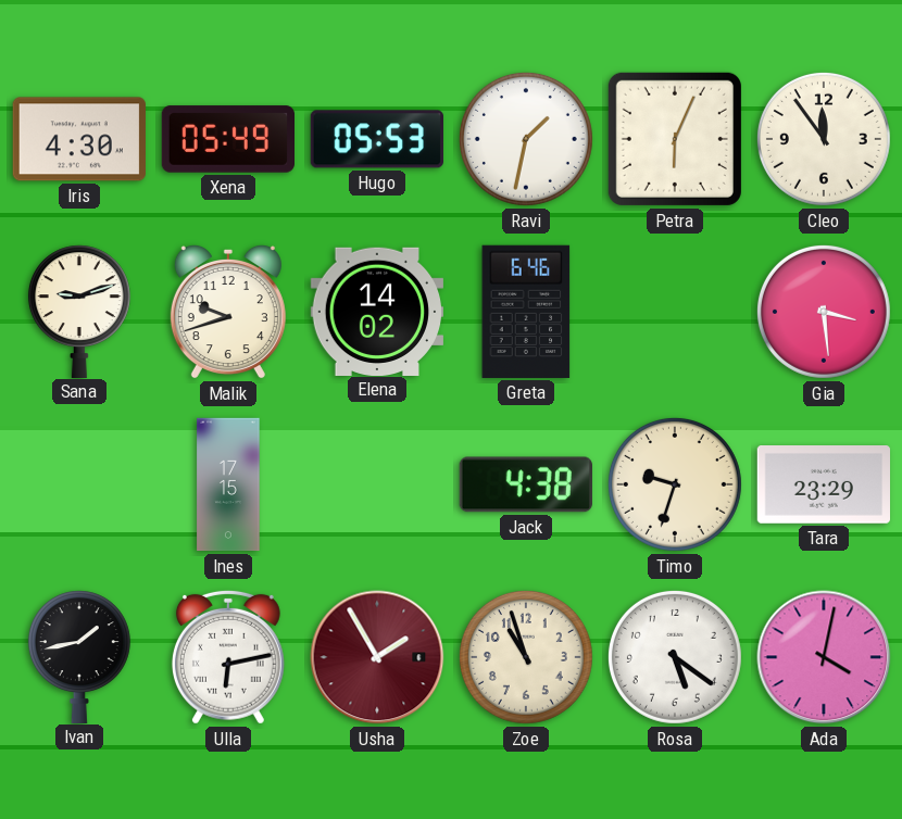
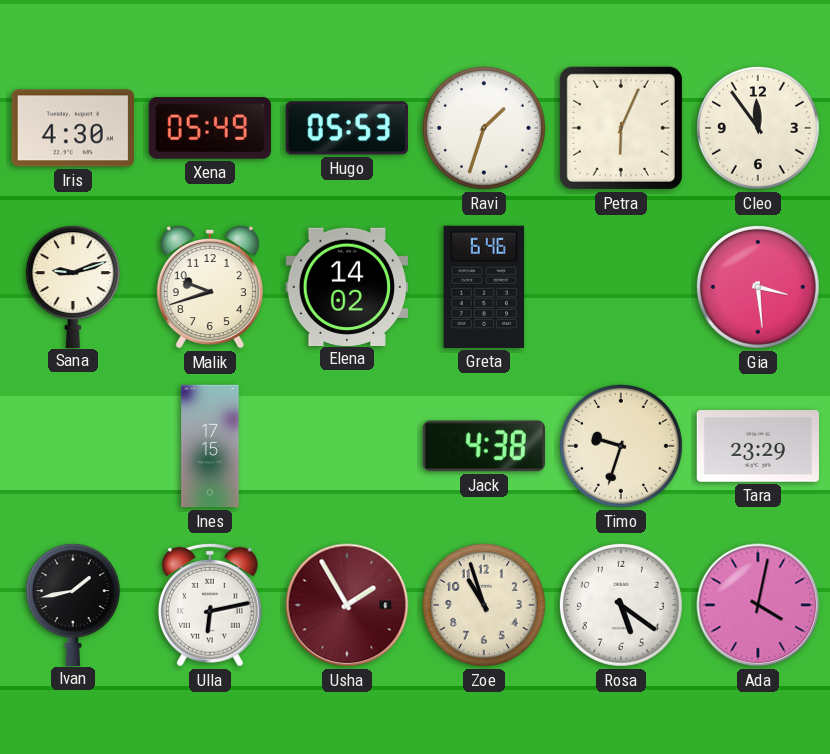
Ravi: 1:32 -> 1:33 (484, 128)
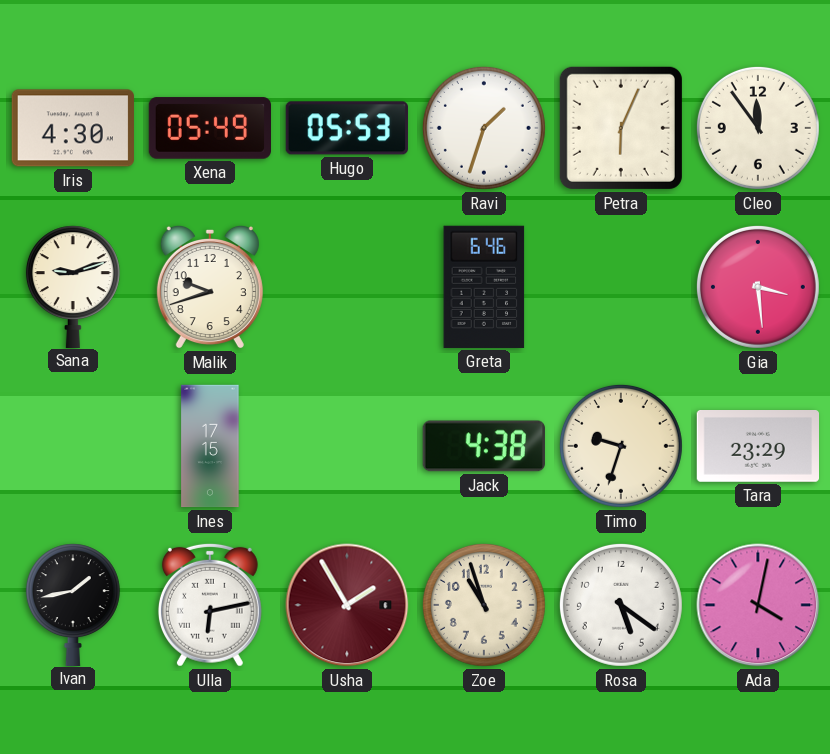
Elena: 14:02 -> none (346, 286)
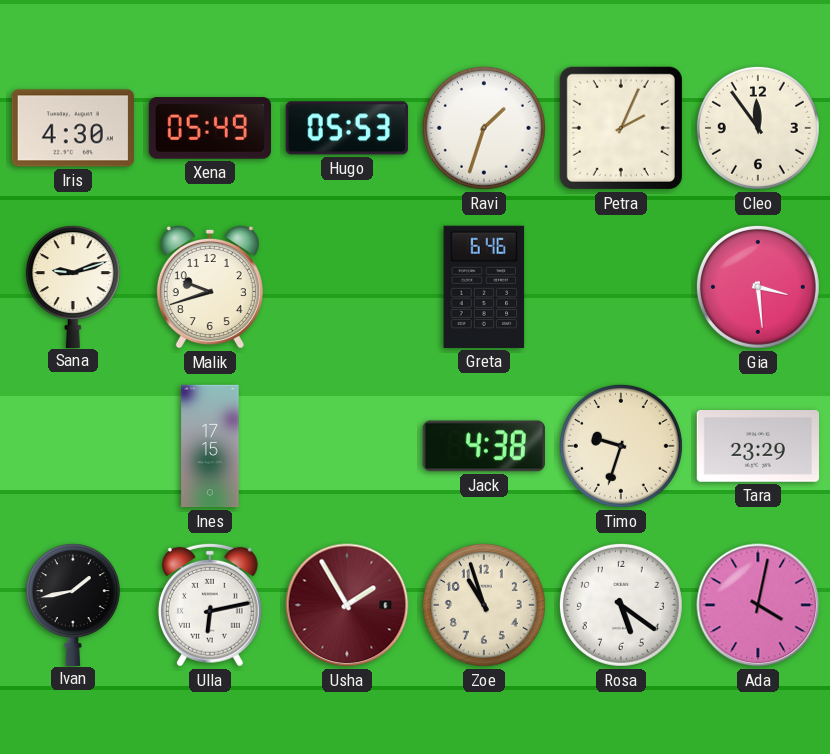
Petra: 6:04 -> 2:04 (621, 128)
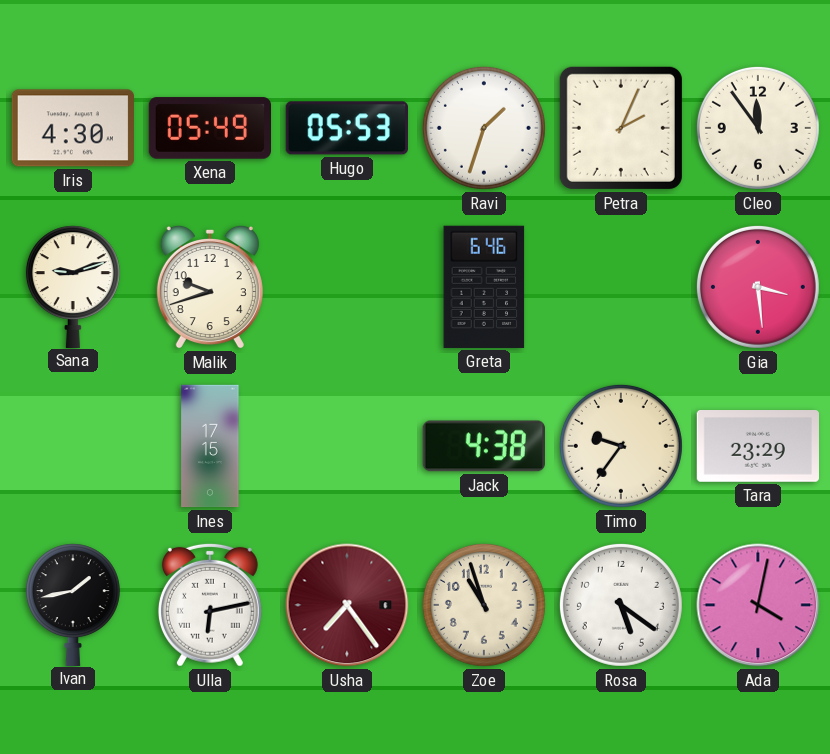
Timo: 9:33 -> 9:36 (621, 446)
Usha: 1:55 -> 7:24 (347, 605)
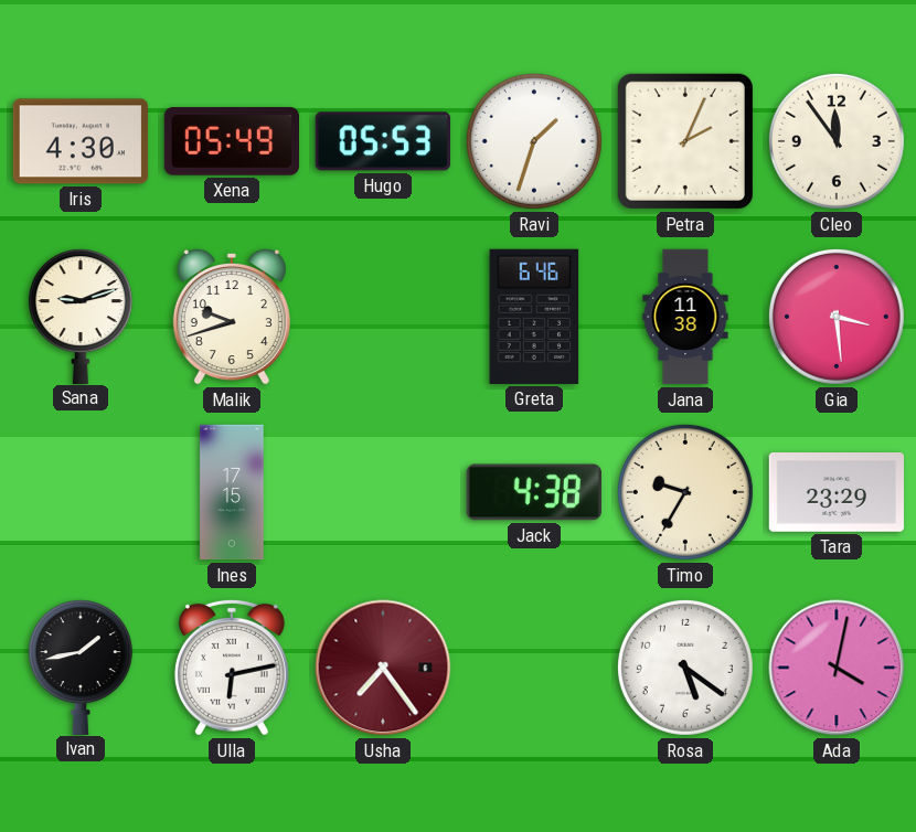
Jana: none -> 11:38 (685, 317)
Timo: 9:36 -> 9:35 (685, 492)
Zoe: 10:57 -> none (484, 605)
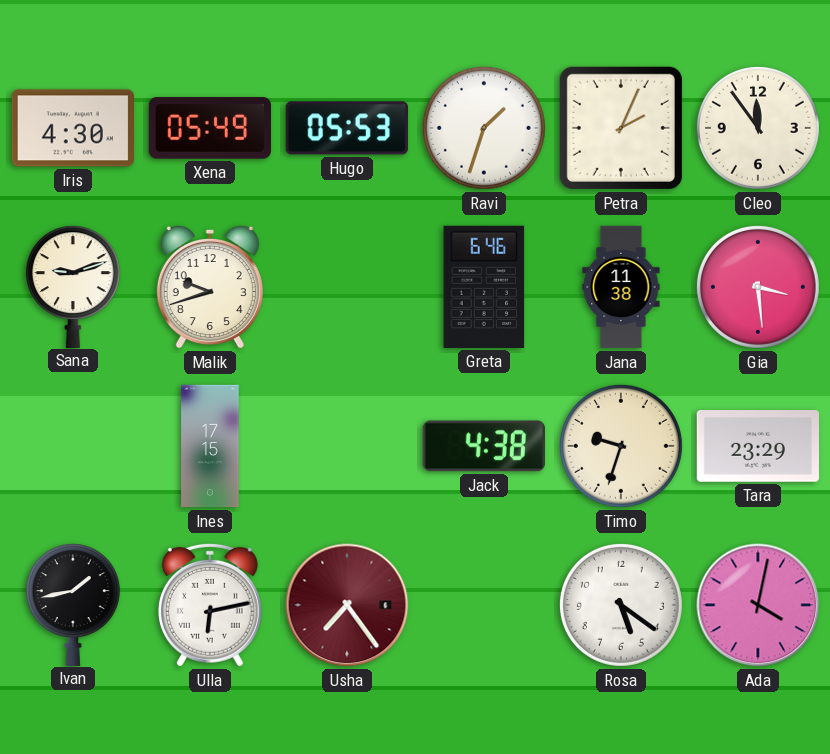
Timo: 9:35 -> 9:33 (621, 446)
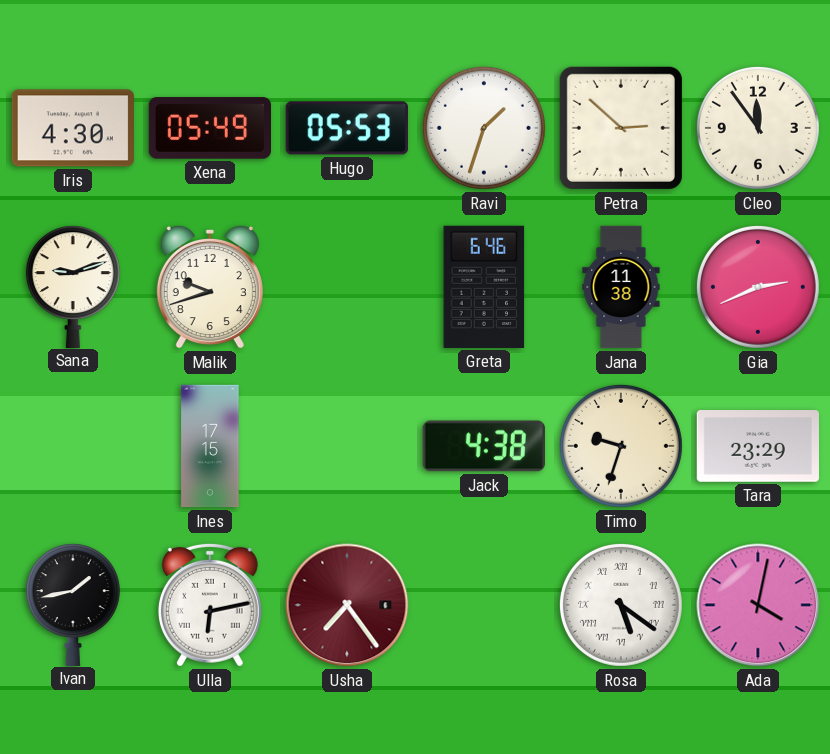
Petra: 2:04 -> 2:52 (621, 128)
Gia: 3:29 -> 2:41 (758, 287)
Rosa numerals: Arabic -> Roman (621, 605)
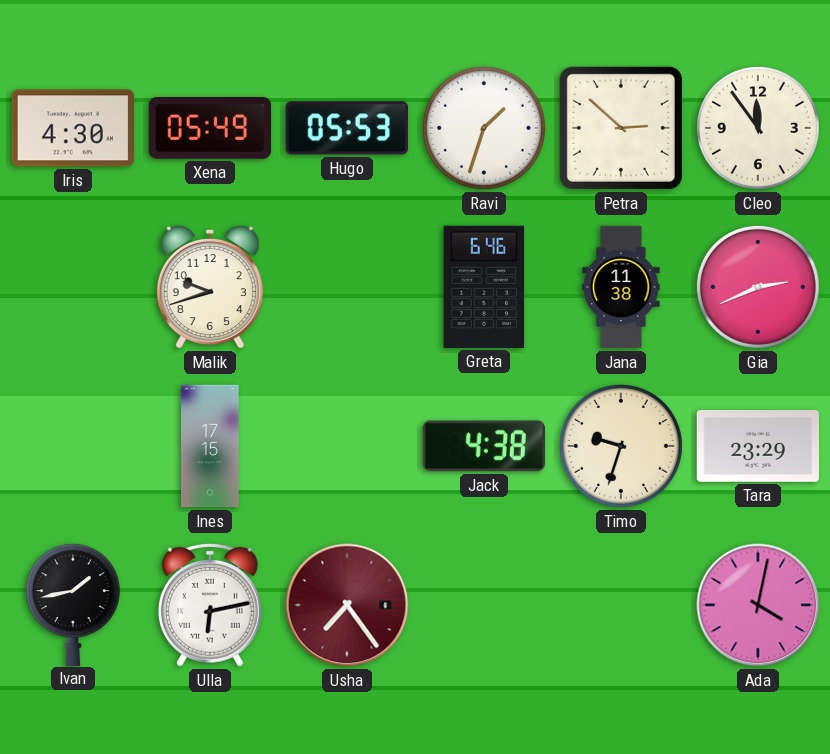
Sana: 9:12 -> none (73, 286)
Rosa: 5:21 -> none (621, 605)
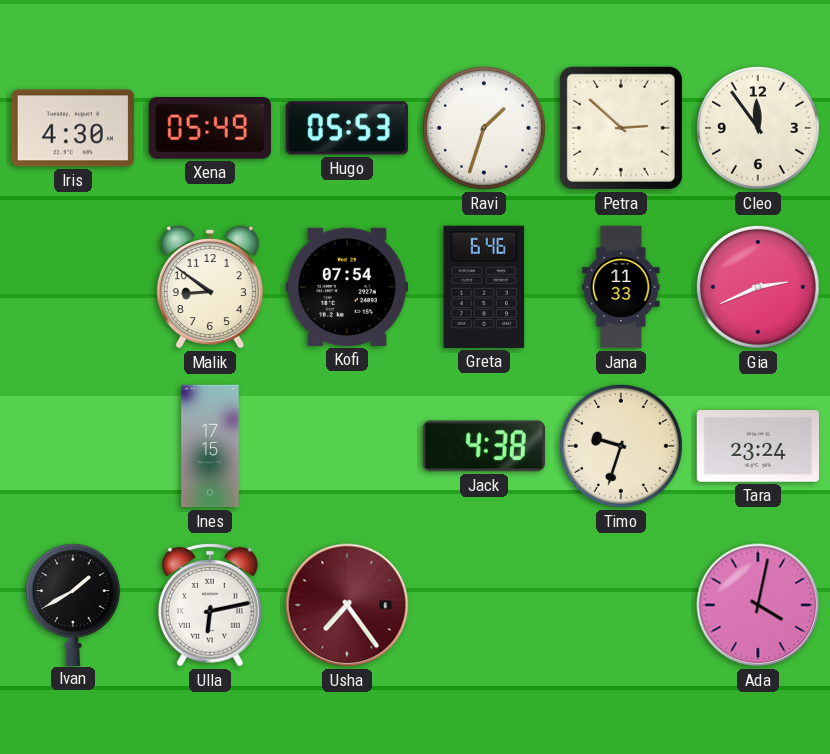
Malik: 9:42 -> 8:51 (210, 287)
Kofi: none -> 07:54 (346, 287)
Jana: 11:38 -> 11:33 (621, 287)
Tara: 23:29 -> 23:24 (757, 447)
Ivan: 1:43 -> 1:40 (73, 604)
